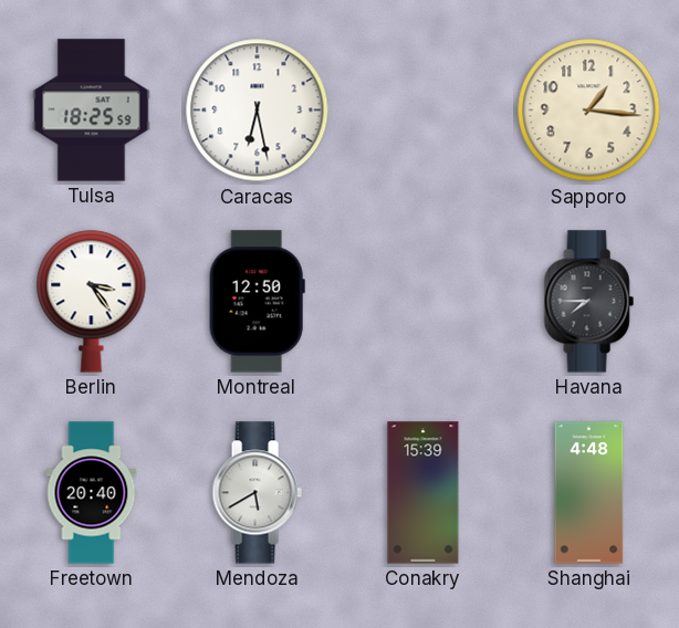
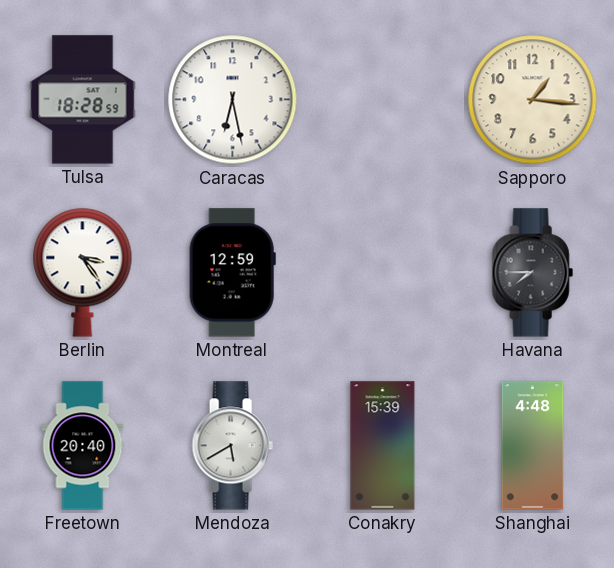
Tulsa: 18:25 -> 18:28 (83, 100)
Montreal: 12:50 -> 12:59 (232, 273)
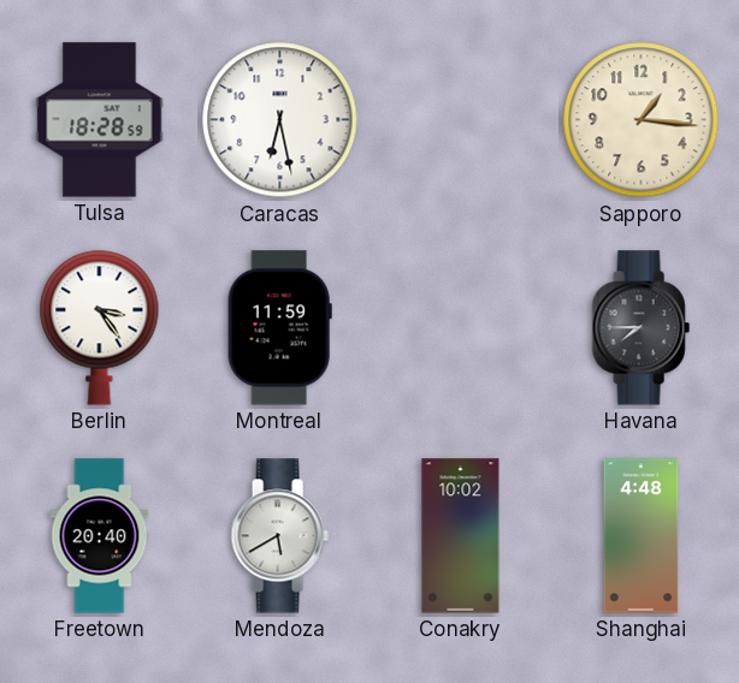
Montreal: 12:59 -> 11:59 (279, 328)
Conakry: 15:39 -> 10:02 (461, 536)
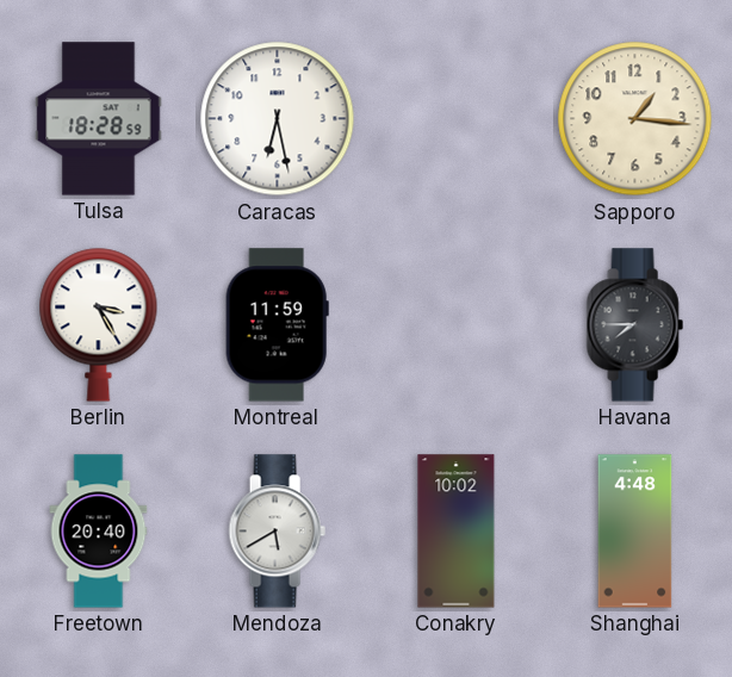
Berlin: 3:24 -> 3:25 (99, 324)
